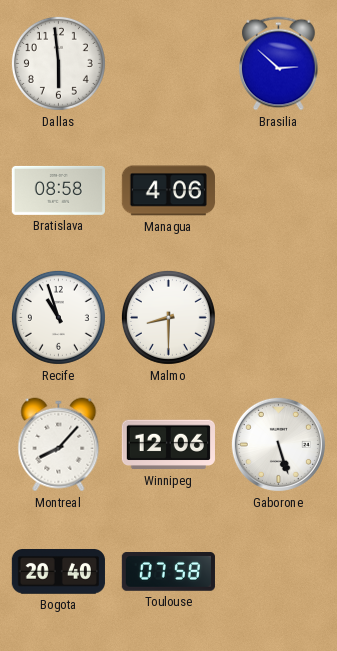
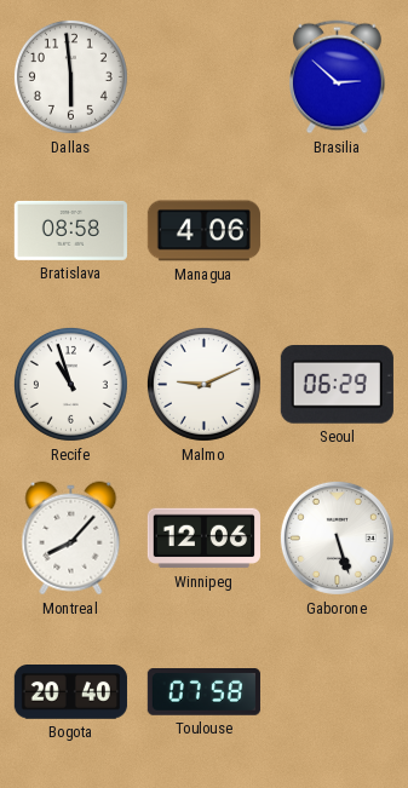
Malmo: 8:30 -> 9:11 (203, 384)
Seoul: none -> 06:29 (337, 385)
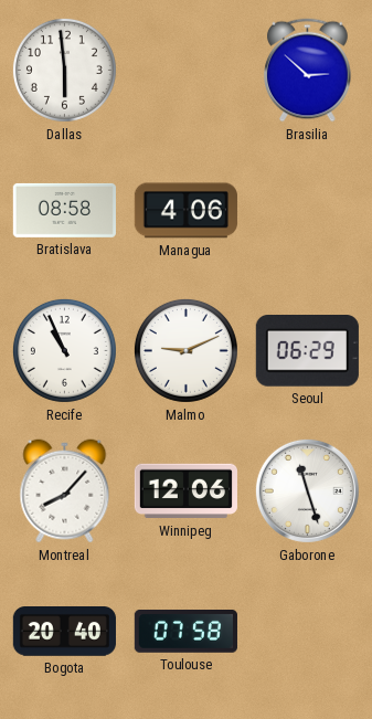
Recife: 10:57 -> 10:56 (64, 350)
Gaborone: 5:27 -> 11:27 (307, 490)
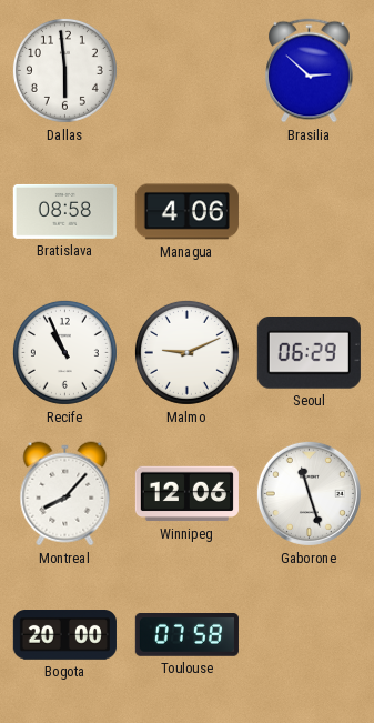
Bogota: 20:40 -> 20:00 (64, 635)
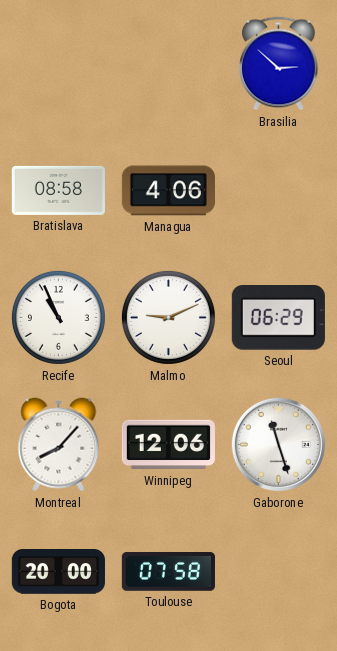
Dallas: 5:59 -> none (64, 70)
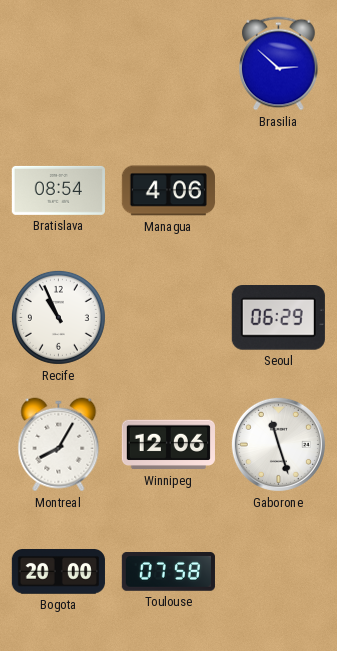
Bratislava: 08:58 -> 08:54 (58, 190)
Malmo: 9:11 -> none (168, 317)
Montreal: 8:07 -> 8:05 (59, 445)
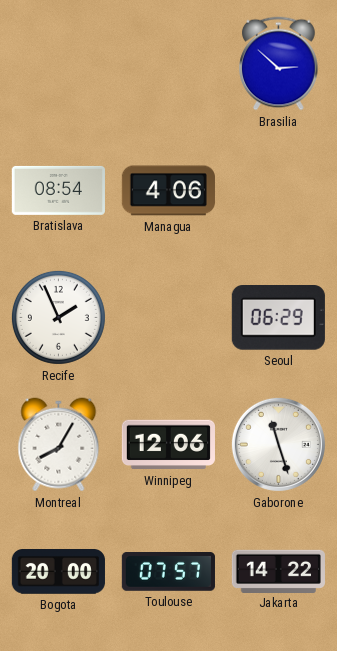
Recife: 10:56 -> 1:56 (58, 317)
Toulouse: 07:58 -> 07:57 (168, 572)
Jakarta: none -> 14:22 (278, 571)
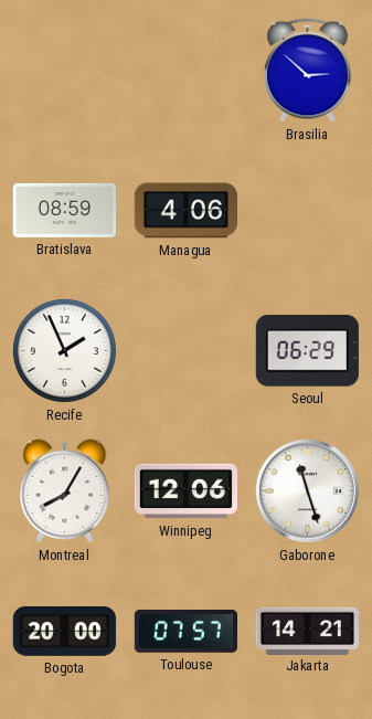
Bratislava: 08:54 -> 08:59 (64, 210)
Jakarta: 14:22 -> 14:21 (307, 631)
